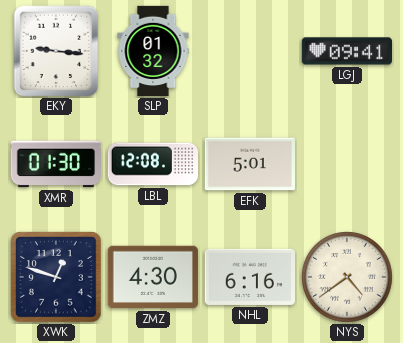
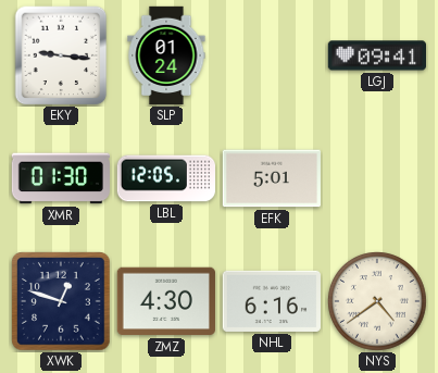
SLP: 01:32 -> 01:24 (166, 55)
LBL: 12:08 -> 12:05 (165, 178)
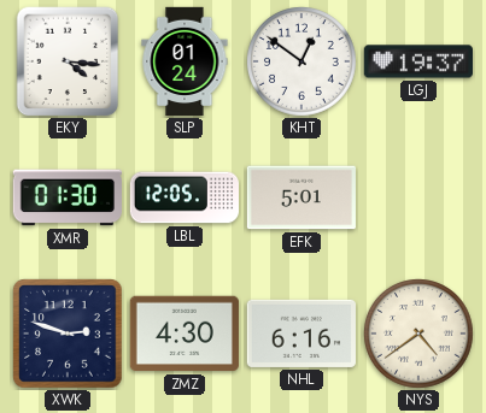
EKY: 9:16 -> 4:16 (68, 61)
KHT: none -> 12:51 (303, 63)
LGJ: 09:41 -> 19:37 (417, 61)
XWK: 12:48 -> 2:48 (68, 334)
